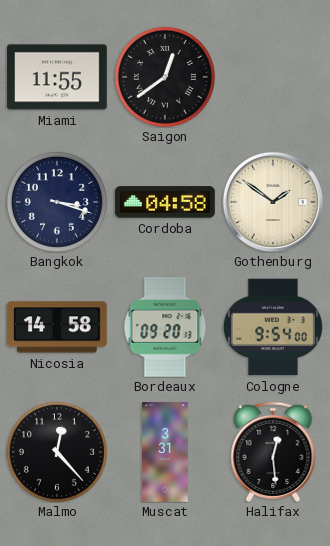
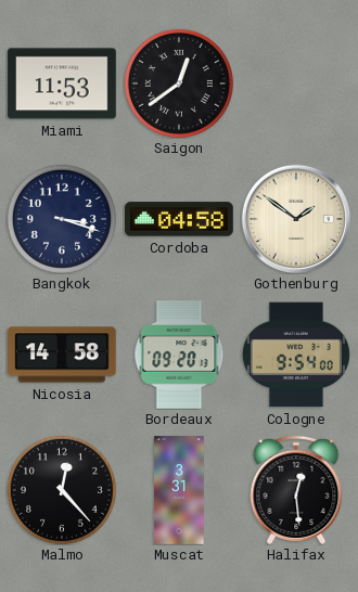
Miami: 11:55 -> 11:53 (62, 83)
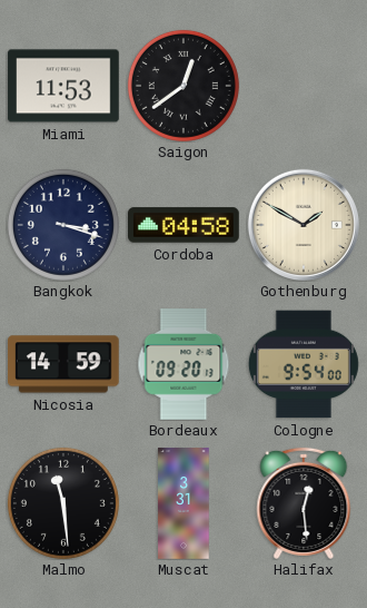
Gothenburg: 1:51 -> 1:50 (302, 224)
Nicosia: 14:58 -> 14:59 (65, 364)
Malmo: 12:23 -> 11:29 (63, 503)
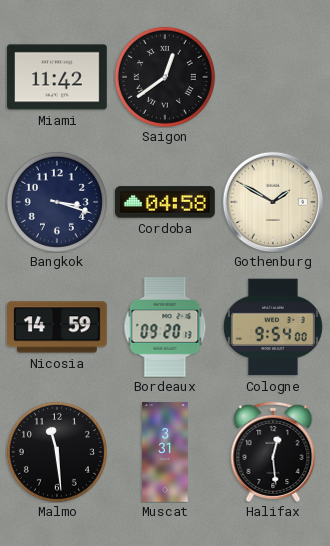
Miami: 11:53 -> 11:42 (57, 77)
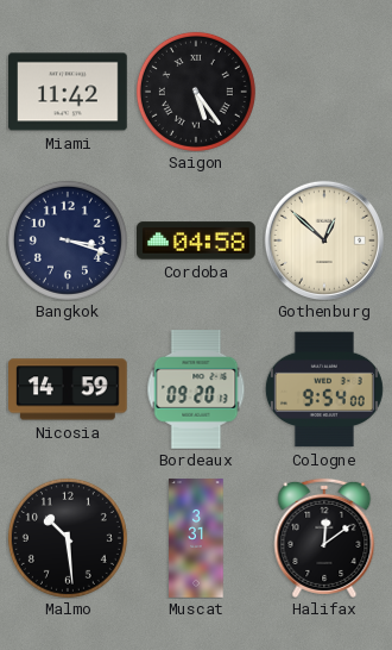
Saigon: 12:39 -> 5:24 (196, 92)
Gothenburg: 1:50 -> 12:52 (323, 239)
Malmo: 11:29 -> 10:29 (68, 538)
Halifax: 12:29 -> 12:09 (324, 538)
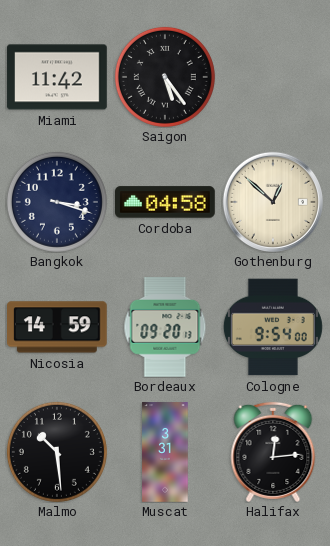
Halifax: 12:09 -> 12:14 (273, 452)
